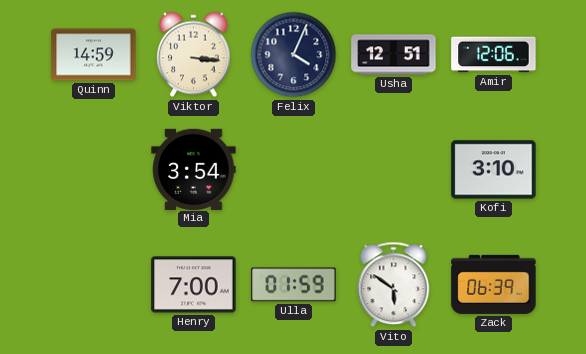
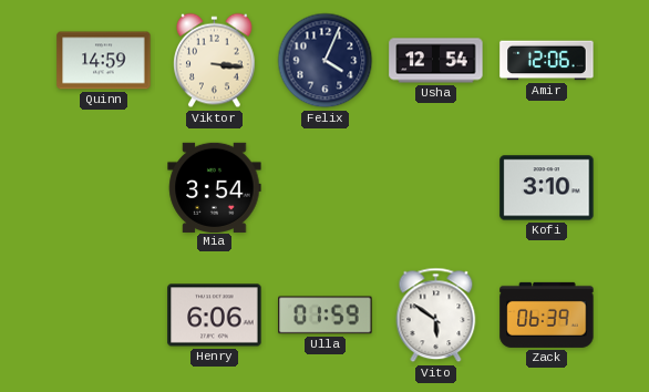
Usha: 12:51 -> 12:54 (436, 61)
Henry: 7:00 -> 6:06 (215, 316)
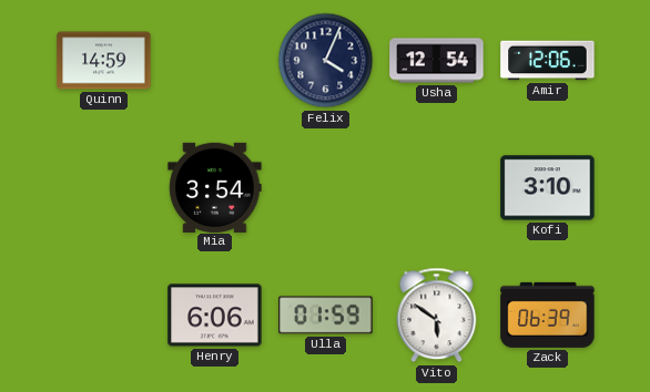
Viktor: 3:16 -> none (215, 61)
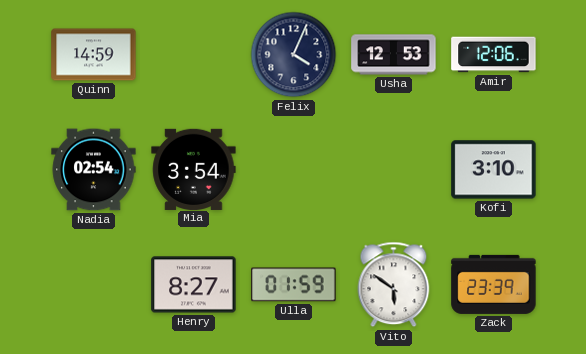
Usha: 12:54 -> 12:53 (394, 55)
Nadia: none -> 02:54 (94, 170)
Henry: 6:06 -> 8:27 (194, 285)
Zack: 06:39 -> 23:39 (494, 284)
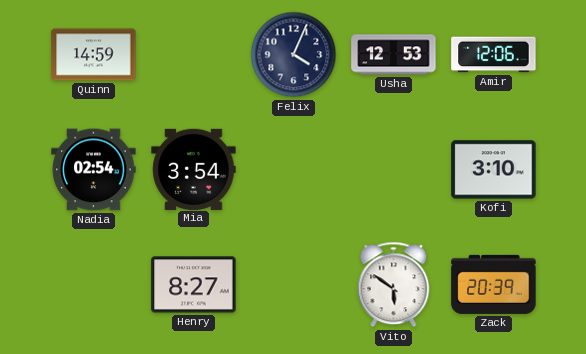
Ulla: 01:59 -> none (294, 285)
Zack: 23:39 -> 20:39 (494, 284)
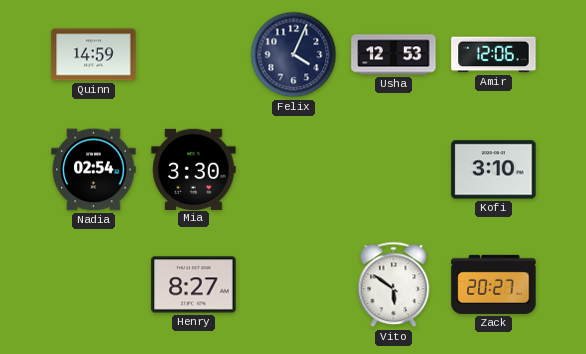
Mia: 3:54 -> 3:30 (194, 169)
Zack: 20:39 -> 20:27 (494, 284)
